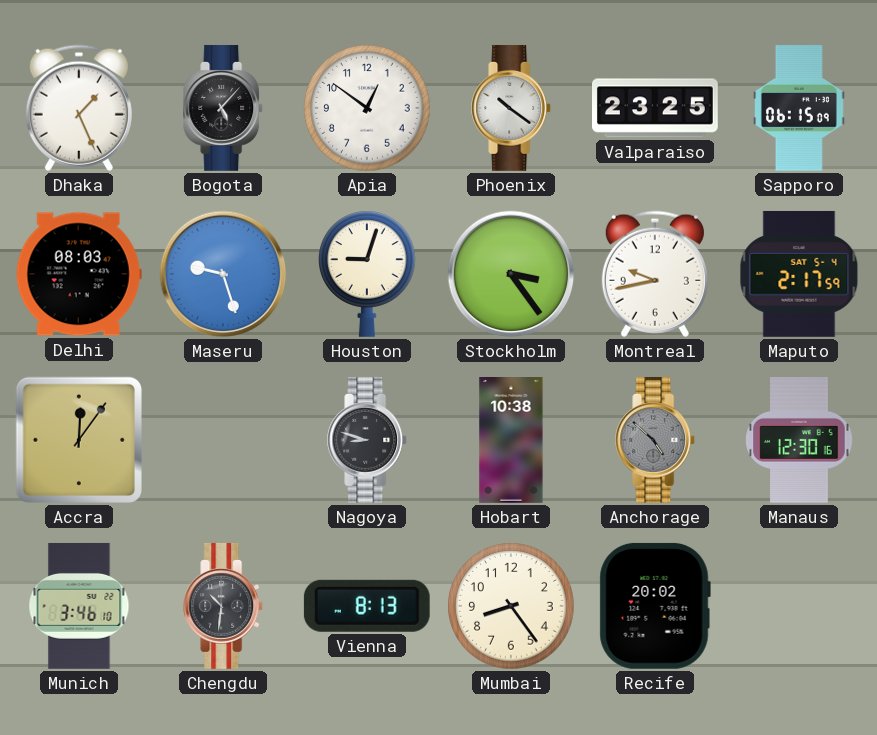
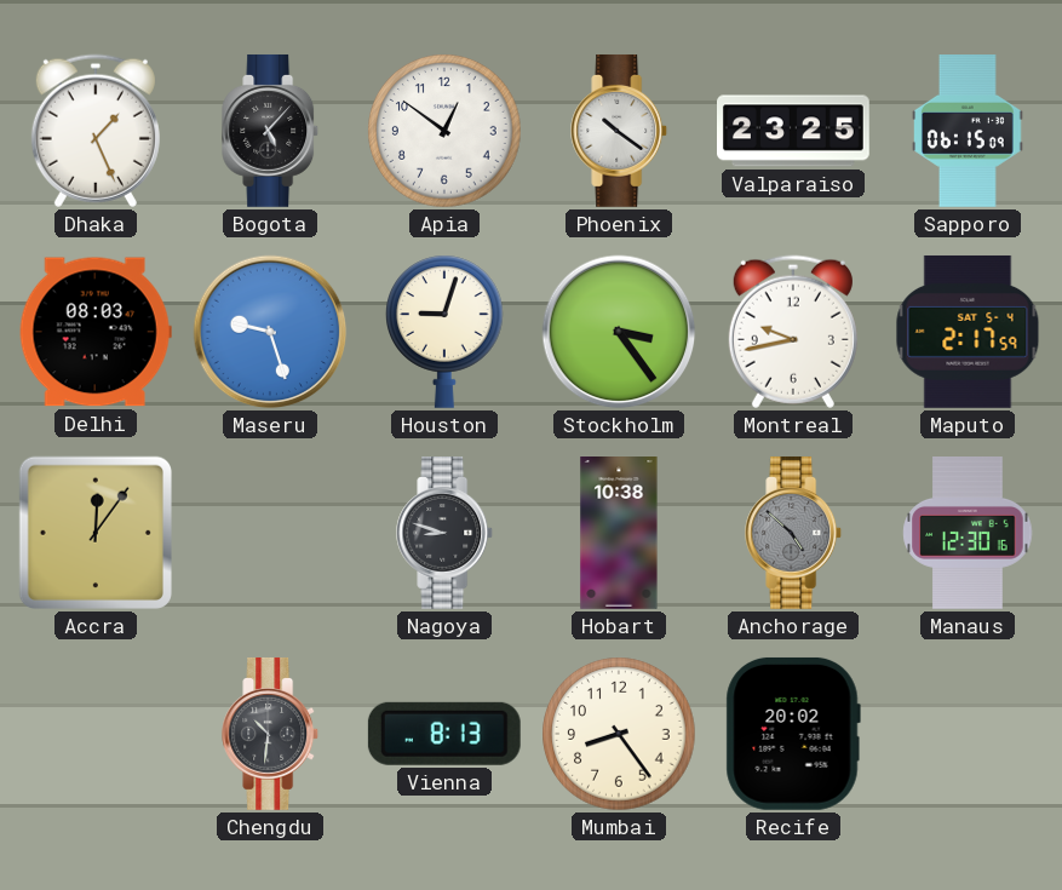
Munich: 3:46 -> none (79, 606)
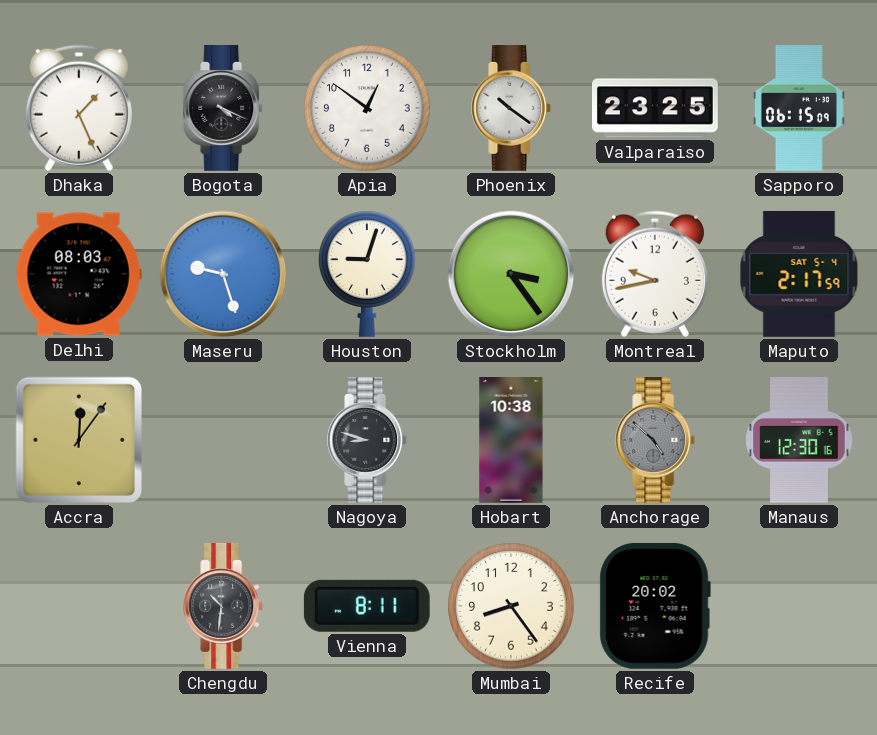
Bogota: 5:07 -> 4:19 (224, 108)
Vienna: 8:13 -> 8:11 (367, 606)
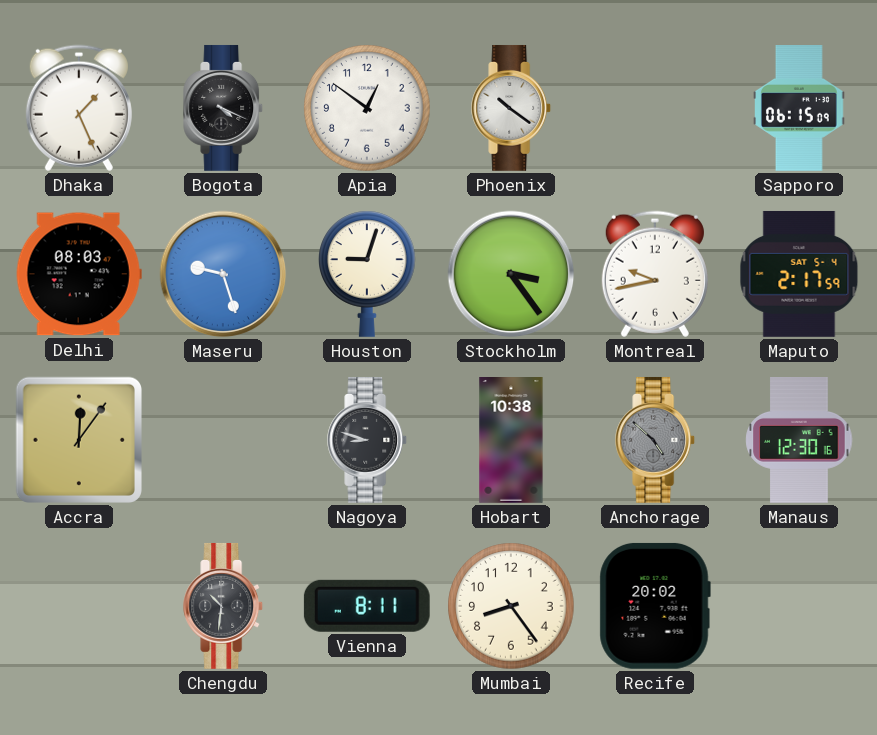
Valparaiso: 23:25 -> none (656, 108)
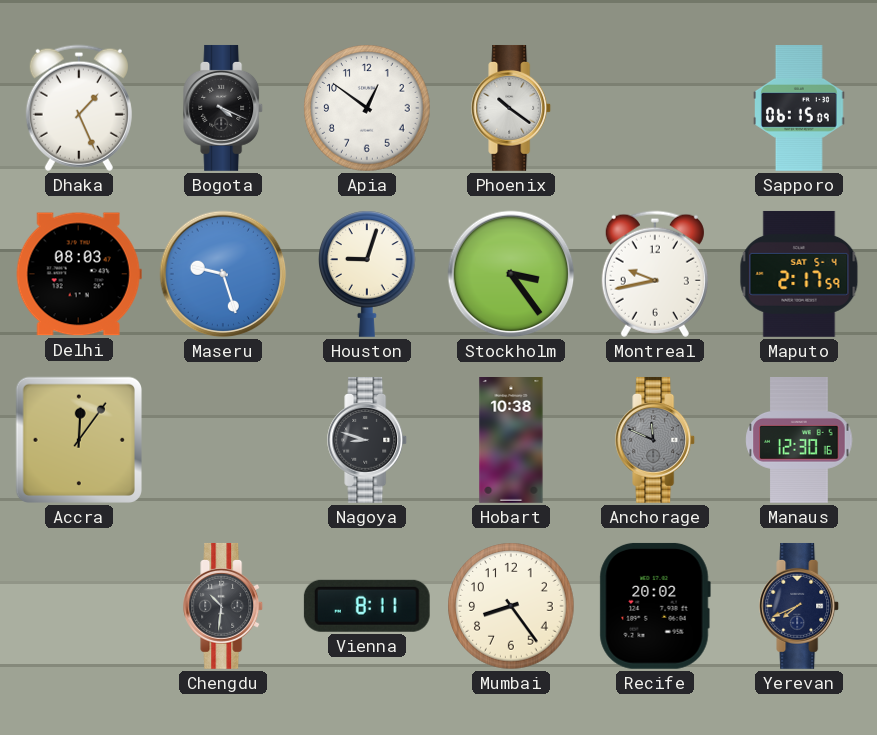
Anchorage: 4:52 -> 11:49 (656, 440)
Yerevan: none -> 7:41 (800, 606)
